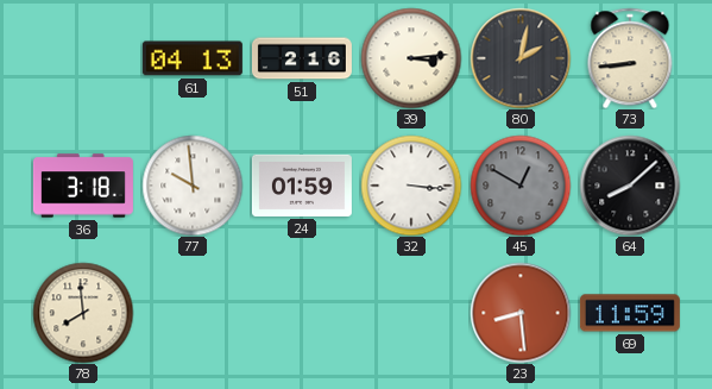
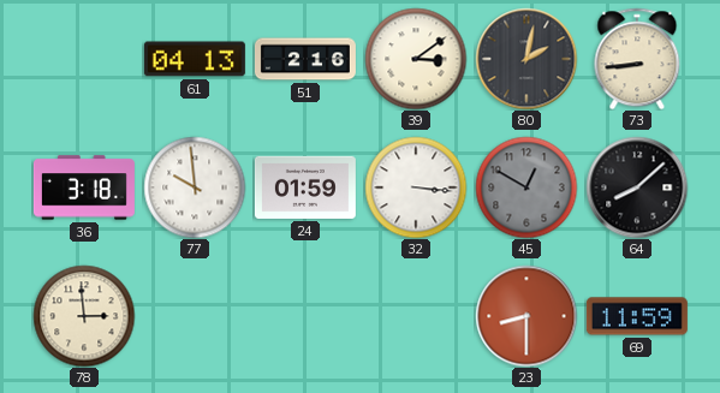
39: 3:14 -> 3:09 (416, 59)
78: 7:59 -> 2:59 (84, 316)
23: 8:29 -> 8:30 (526, 316)
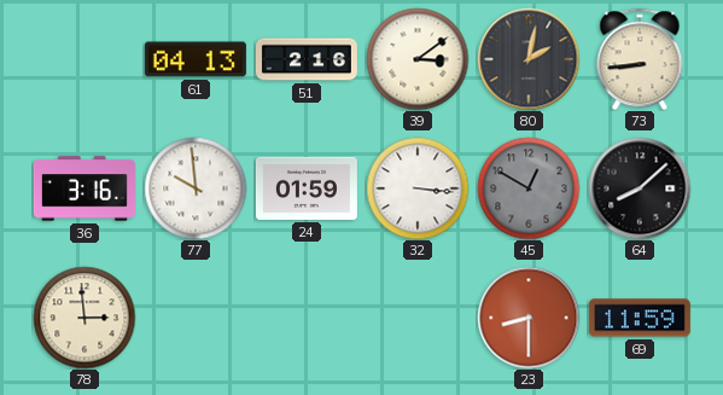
36: 3:18 -> 3:16 (84, 188)
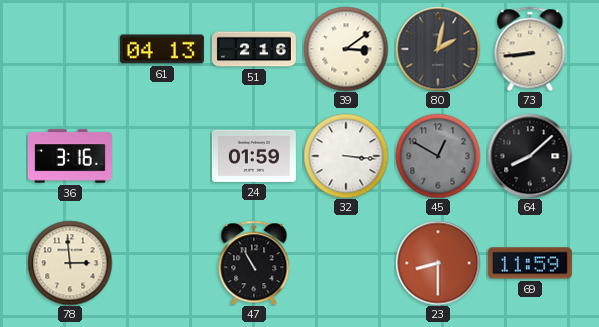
77: 9:59 -> none (196, 188)
47: none -> 10:55 (254, 263)
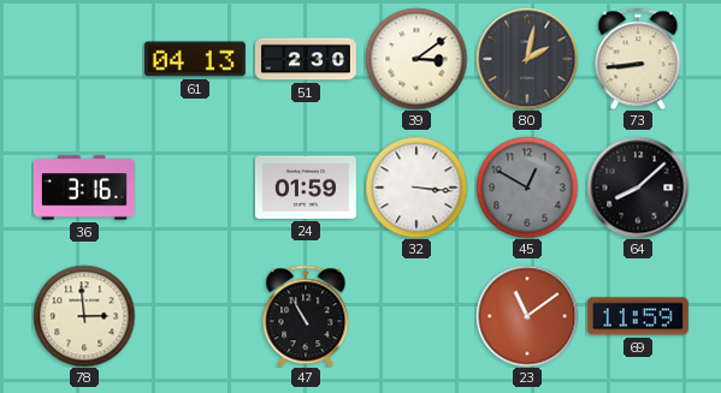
51: 2:16 -> 2:30 (306, 59)
23: 8:30 -> 11:09 (527, 316)
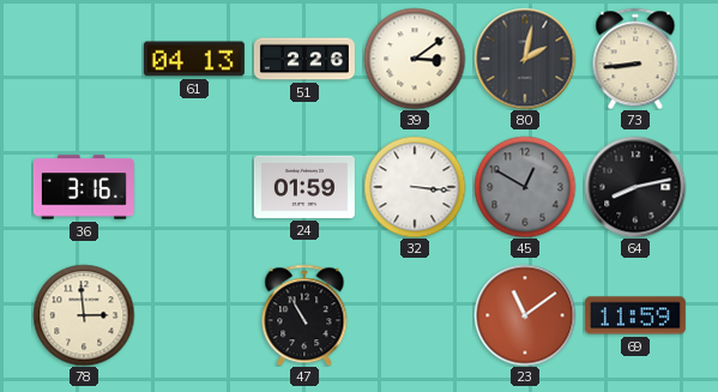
51: 2:30 -> 2:26 (304, 59)
64: 8:08 -> 8:13 (635, 187)
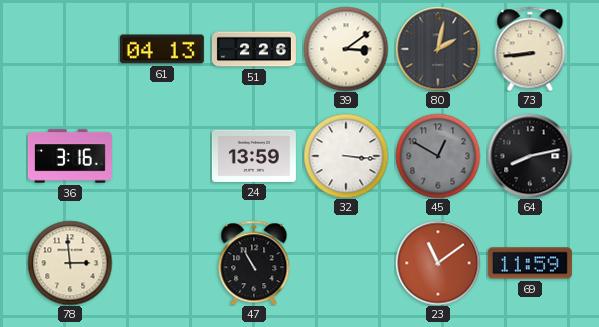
24: 01:59 -> 13:59 (254, 156)
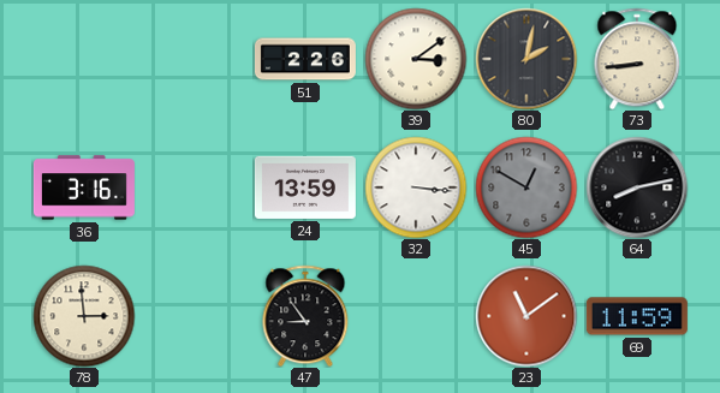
61: 04:13 -> none (162, 49)
47: 10:55 -> 8:54 (305, 316)
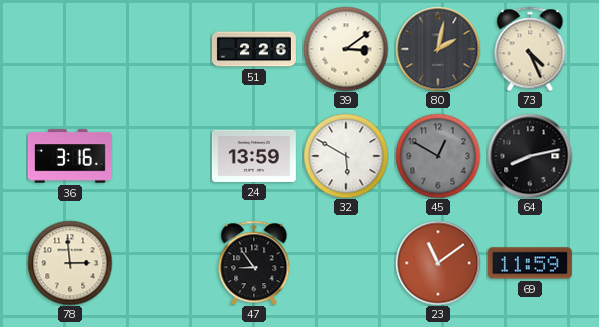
73: 8:44 -> 4:26 (530, 49)
32: 3:16 -> 5:50 (346, 156)
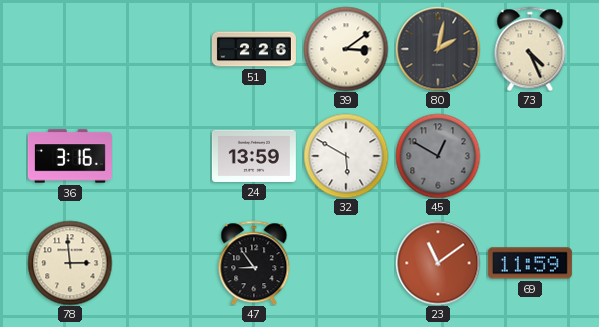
64: 8:13 -> none (530, 156)
